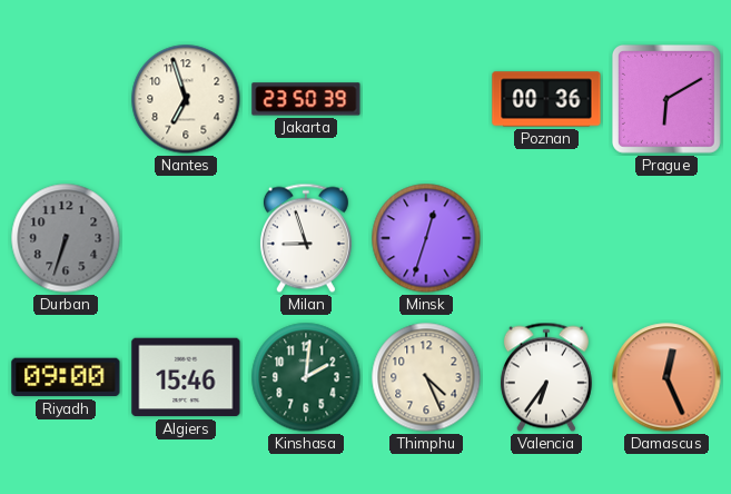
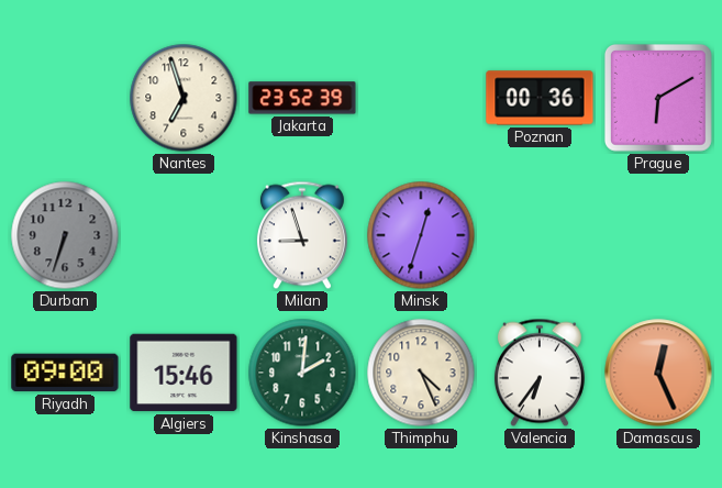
Jakarta: 23:50 -> 23:52 (302, 98)
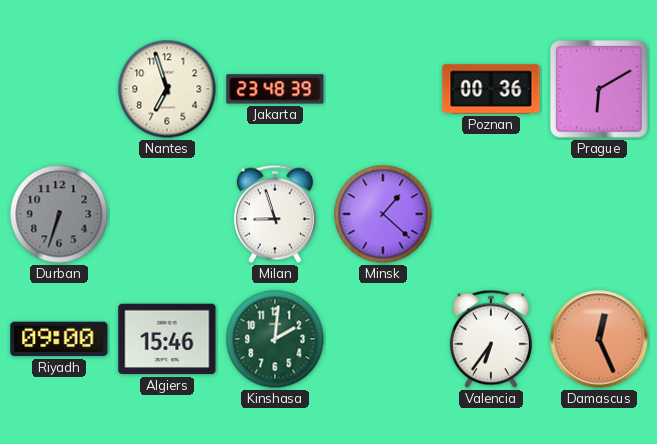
Jakarta: 23:52 -> 23:48 (275, 89)
Minsk: 12:33 -> 1:22 (383, 214)
Thimphu: 4:26 -> none (421, 373)
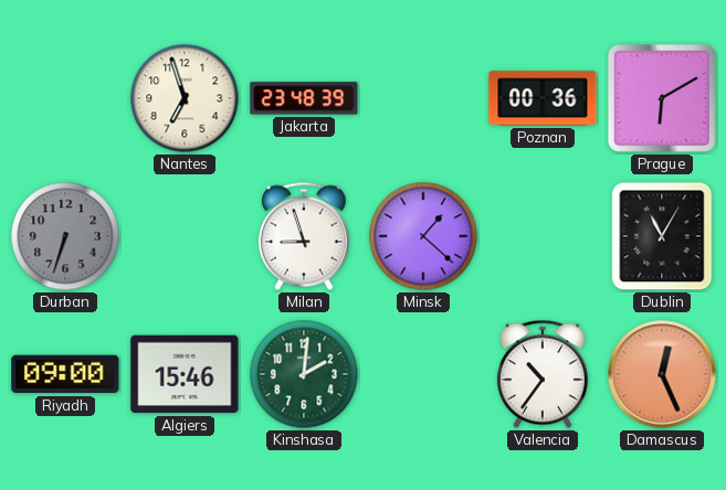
Dublin: none -> 11:05 (662, 236)
Valencia: 6:36 -> 10:36 (543, 374)
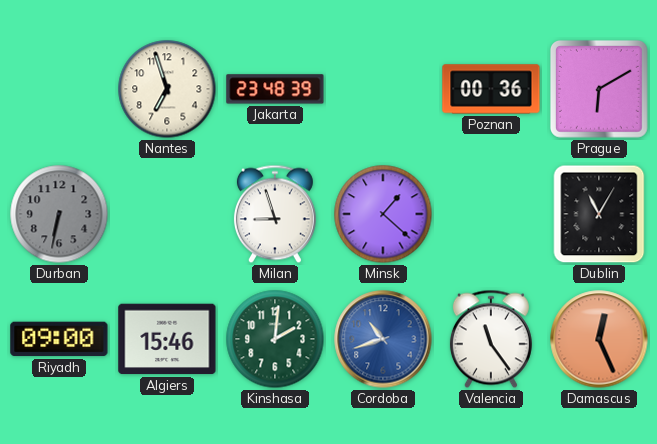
Durban: 6:33 -> 6:32 (59, 214)
Cordoba: none -> 10:42 (383, 339)
Valencia: 10:36 -> 11:24 (491, 339)
